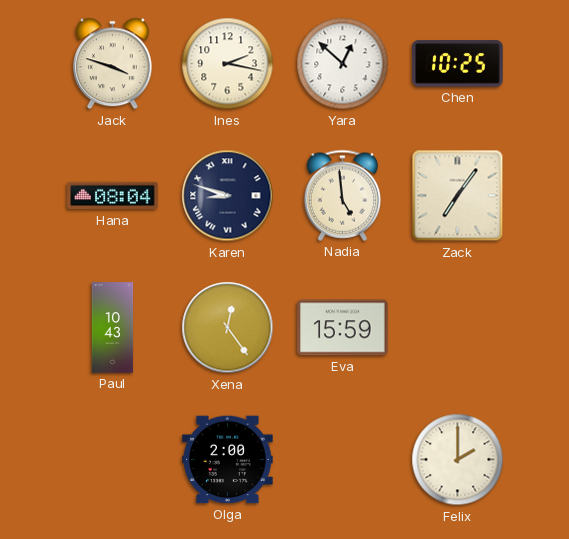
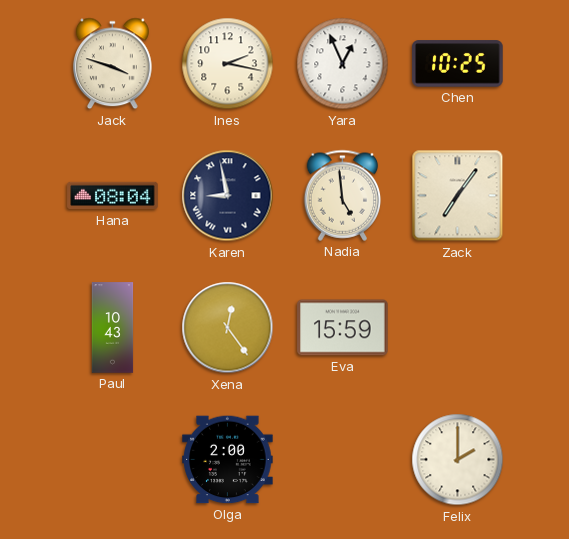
Yara: 12:52 -> 12:56 (343, 64)
Karen: 8:48 -> 8:58 (228, 196)
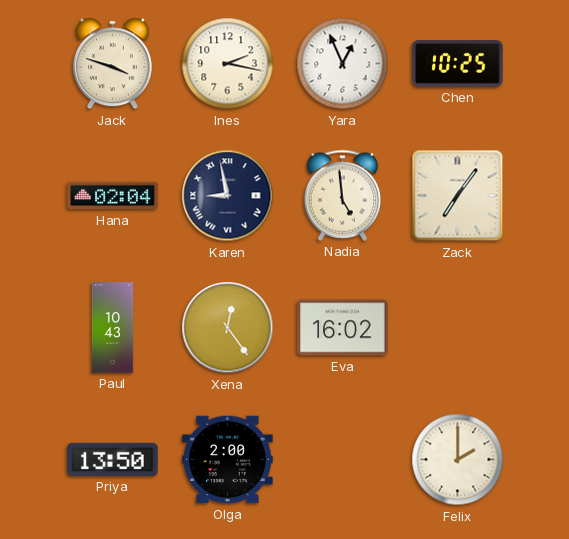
Hana: 08:04 -> 02:04 (113, 196)
Eva: 15:59 -> 16:02 (343, 328)
Priya: none -> 13:50 (113, 459)
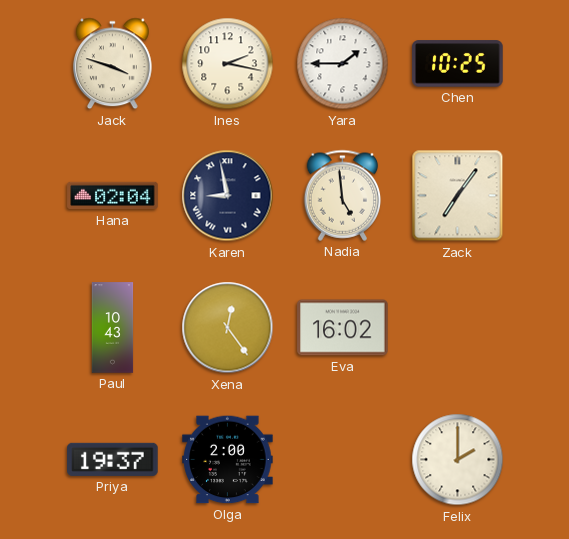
Yara: 12:56 -> 1:45 (343, 64)
Priya: 13:50 -> 19:37 (113, 459)
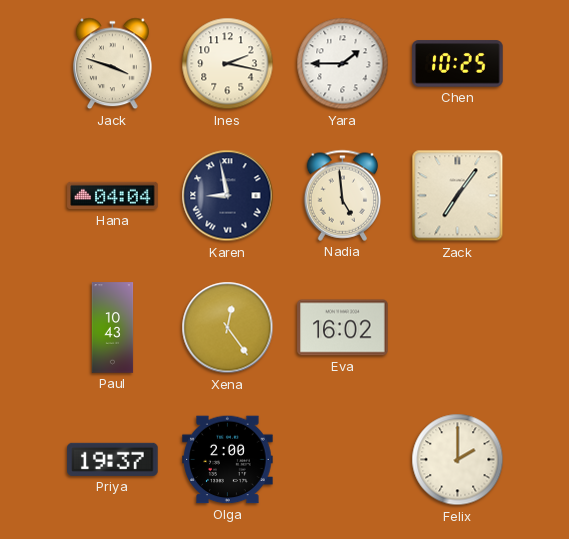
Hana: 02:04 -> 04:04 (113, 196)
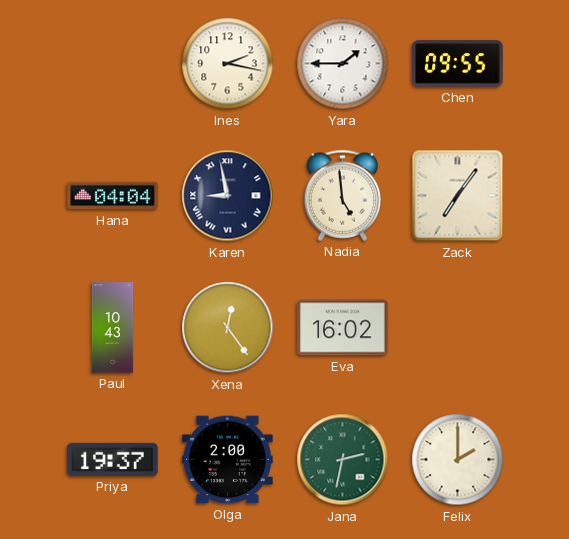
Jack: 3:48 -> none (112, 64)
Chen: 10:25 -> 09:55 (458, 64)
Jana: none -> 2:32 (343, 460)
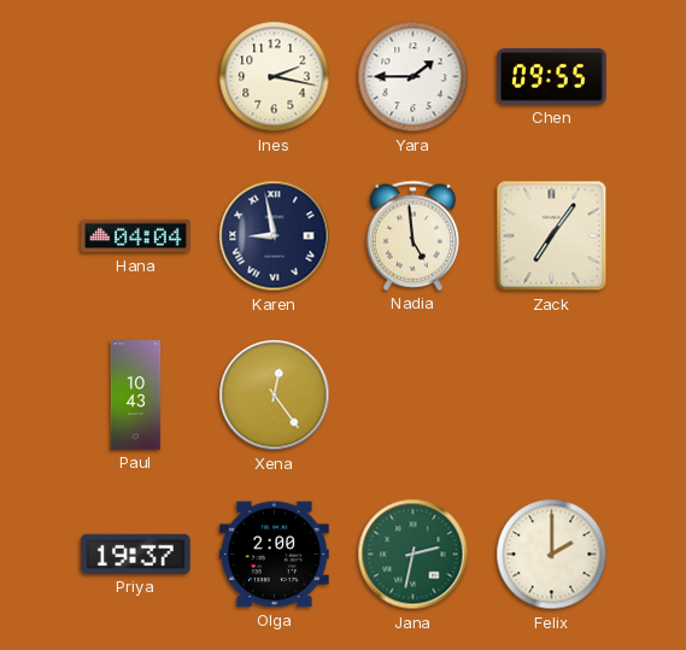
Eva: 16:02 -> none (343, 328)
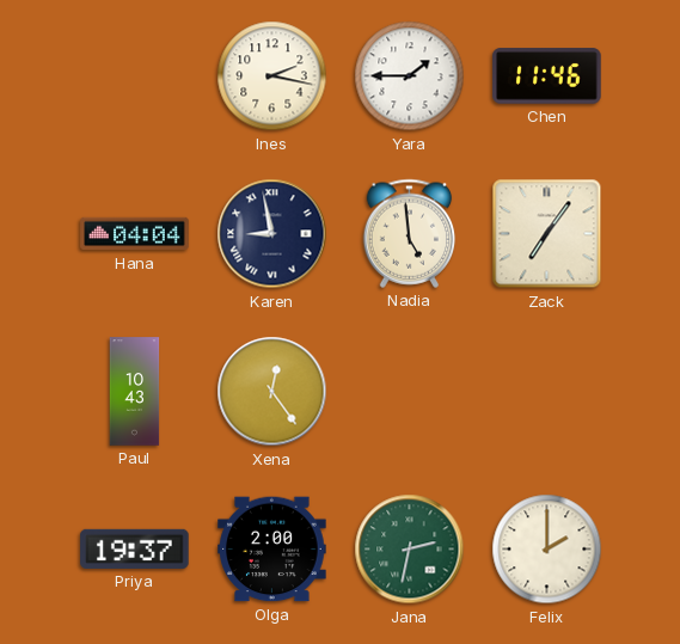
Chen: 09:55 -> 11:46 (547, 76)
